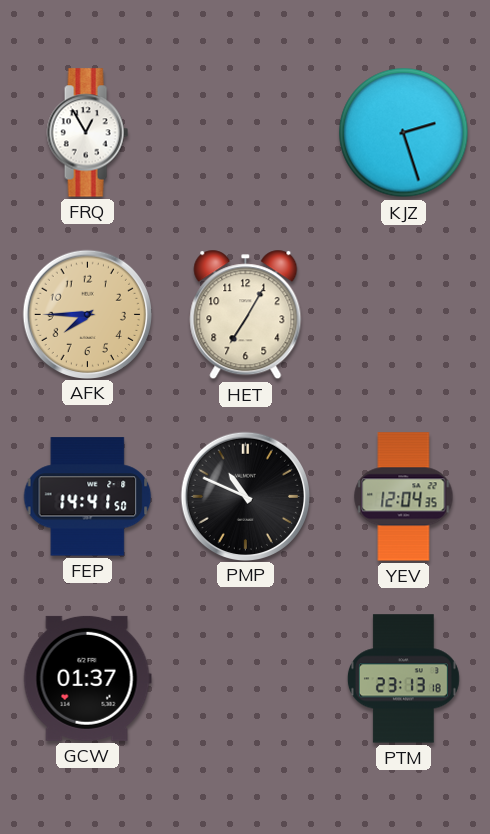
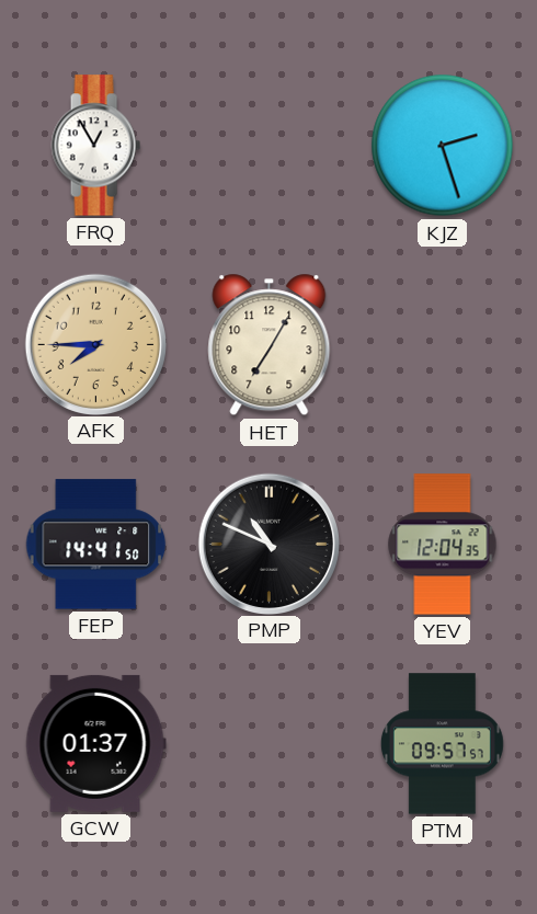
PTM: 23:13 -> 09:57 (442, 744)
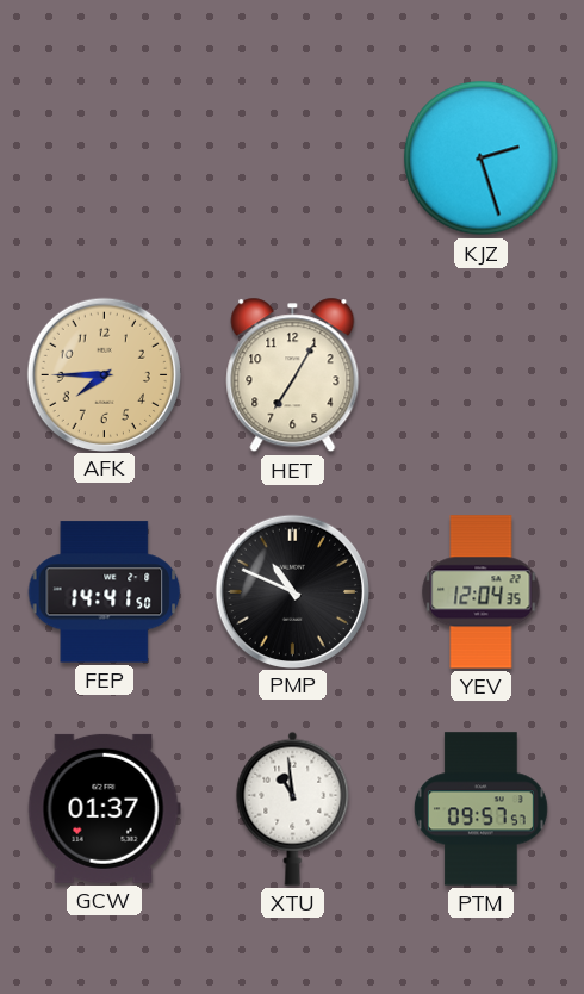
FRQ: 12:55 -> none (95, 146)
XTU: none -> 10:59 (293, 808)
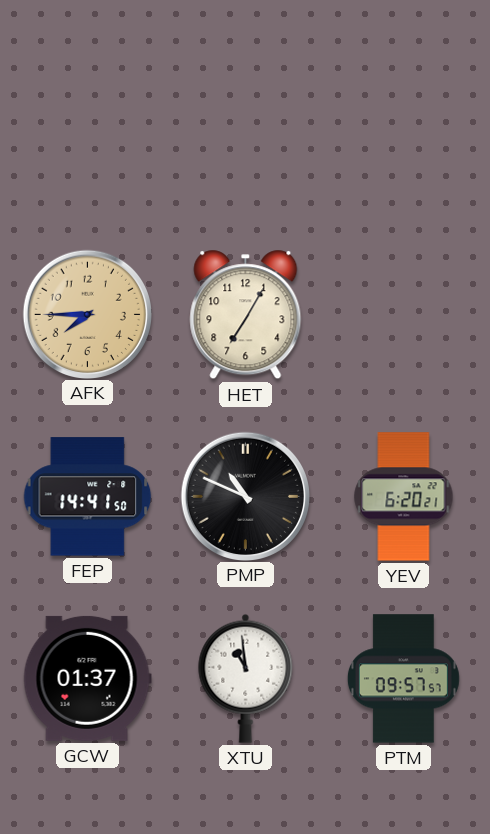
KJZ: 2:27 -> none (482, 159)
YEV: 12:04 -> 6:20 (404, 497)
